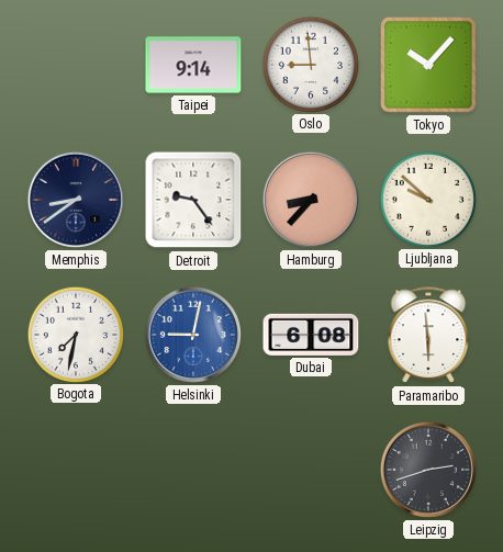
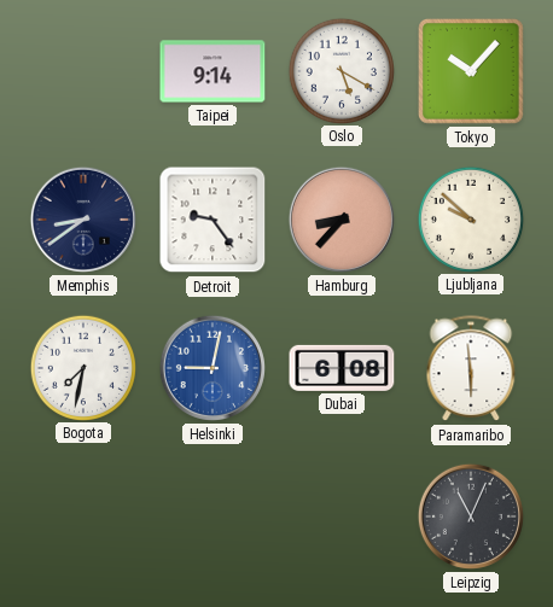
Oslo: 8:59 -> 5:20 (340, 70)
Leipzig: 2:42 -> 11:04 (471, 516)
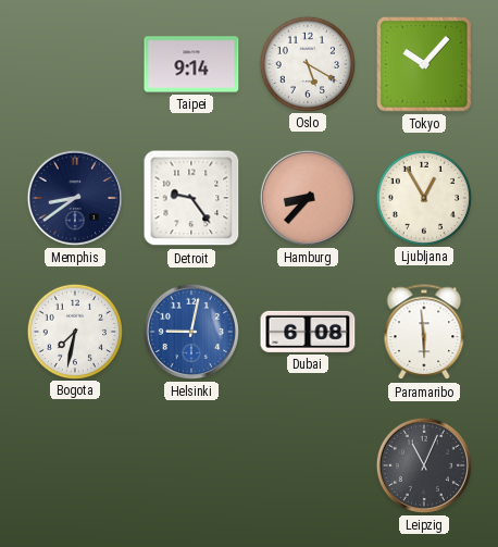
Ljubljana: 9:52 -> 12:55 (423, 197)
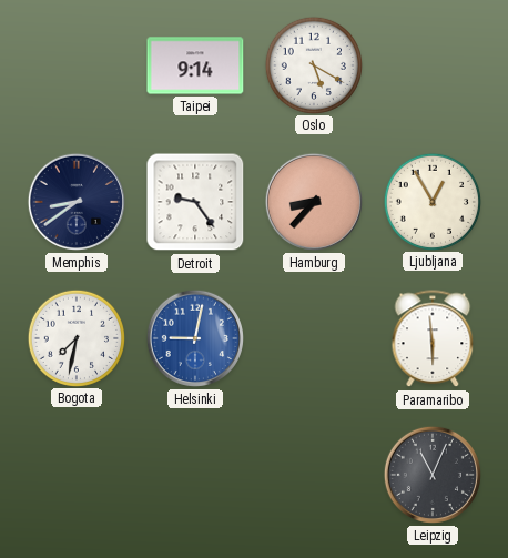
Tokyo: 10:07 -> none (425, 65)
Dubai: 6:08 -> none (308, 332)
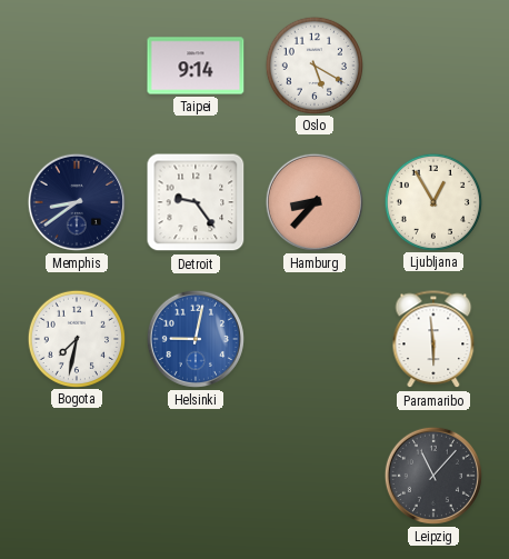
Leipzig: 11:04 -> 11:07 (433, 476)
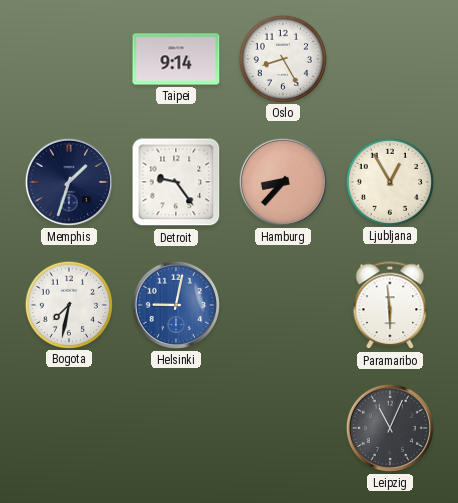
Oslo: 5:20 -> 8:25 (282, 58)
Memphis: 8:39 -> 1:33 (69, 182)
Leipzig: 11:07 -> 11:04 (390, 428)
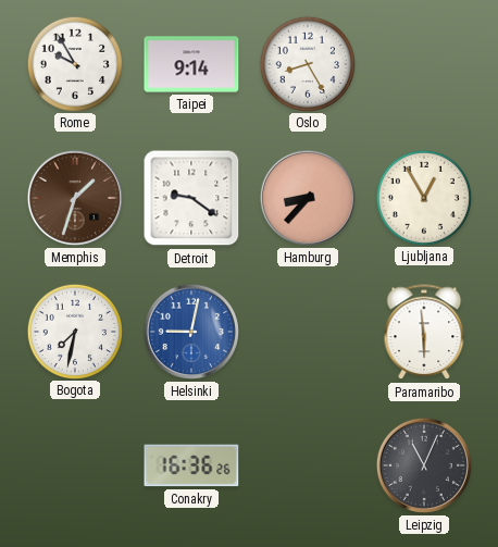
Rome: none -> 9:55 (74, 63)
Memphis dial: navy -> brown (75, 198)
Detroit: 9:24 -> 9:21 (191, 198)
Conakry: none -> 16:36 (191, 465)
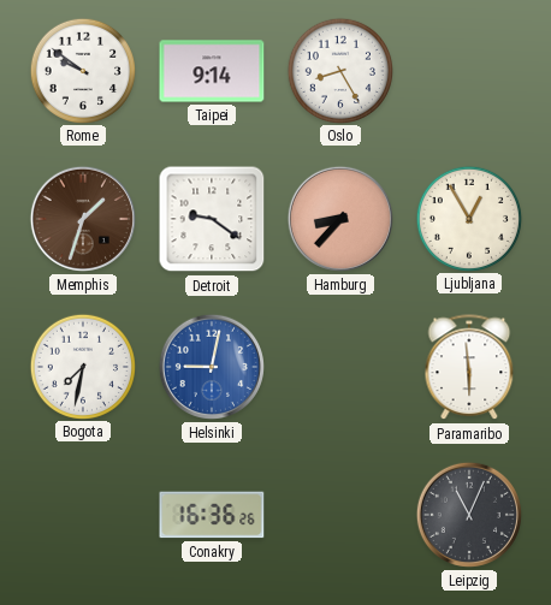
Rome: 9:55 -> 9:51 (82, 70)
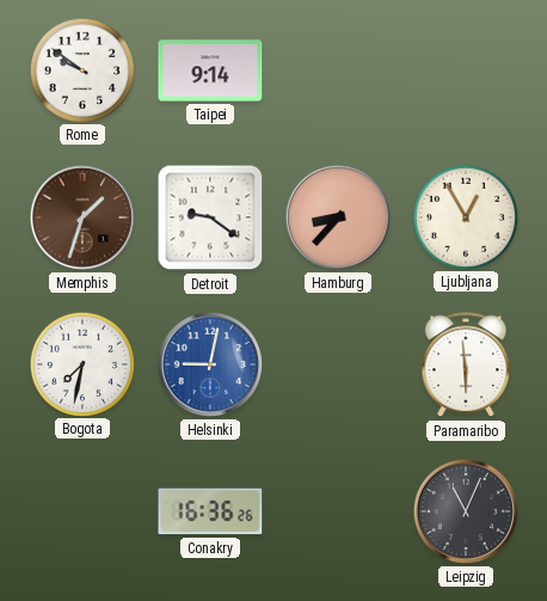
Oslo: 8:25 -> none (339, 70)
